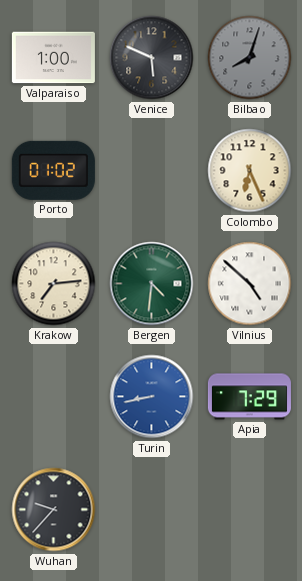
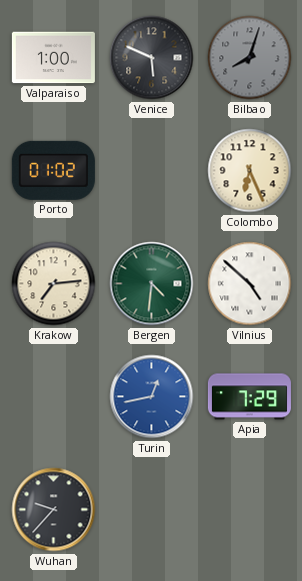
Turin: 8:43 -> 12:43 (152, 397)
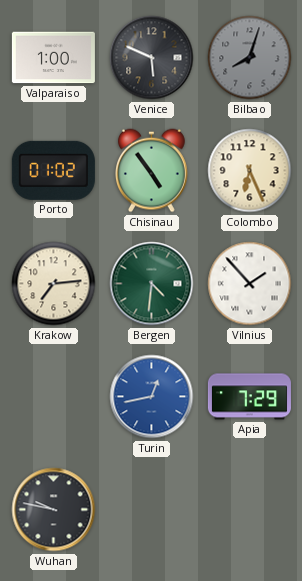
Chisinau: none -> 4:54 (152, 171)
Vilnius: 4:52 -> 1:53 (250, 284)
Wuhan: 9:37 -> 9:47 (54, 510)
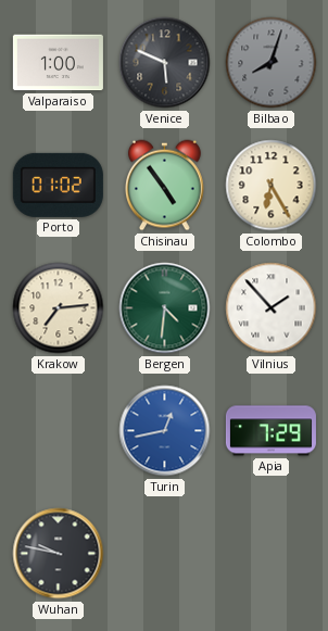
Colombo: 6:26 -> 6:25 (272, 186)
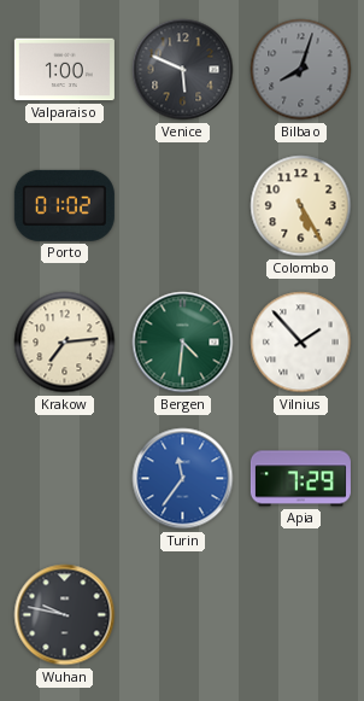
Chisinau: 4:54 -> none (165, 186)
Colombo: 6:25 -> 5:25 (301, 206)
Turin: 12:43 -> 11:36 (183, 479)
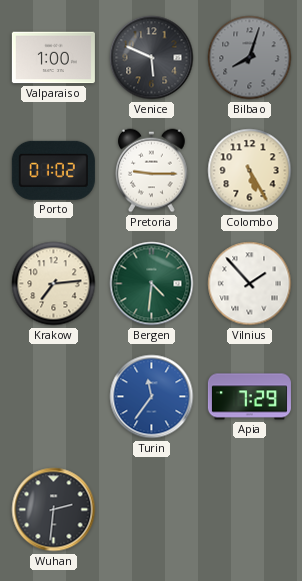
Pretoria: none -> 9:15 (152, 171)
Wuhan: 9:47 -> 2:31 (54, 510)
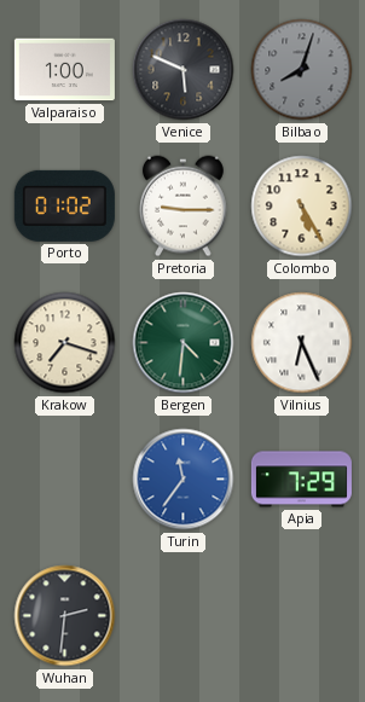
Krakow: 7:14 -> 7:18 (65, 343)
Vilnius: 1:53 -> 6:26 (302, 343)
